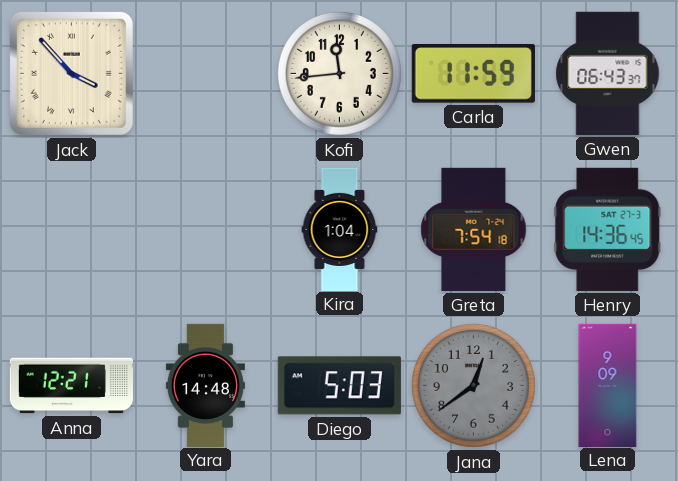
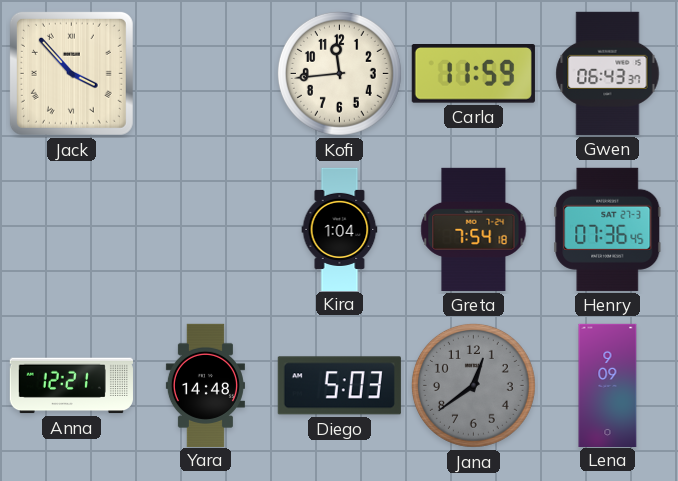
Henry: 14:36 -> 07:36 (608, 229)
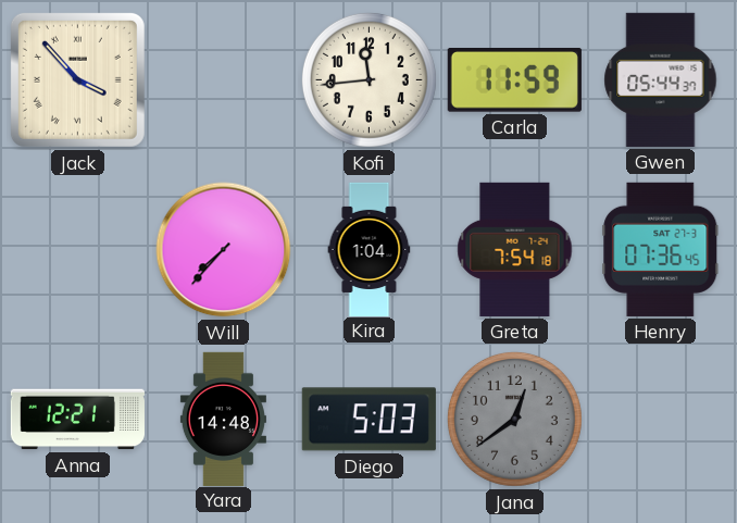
Gwen: 06:43 -> 05:44 (661, 79)
Will: none -> 7:37 (224, 250)
Lena: 9:09 -> none (608, 385)
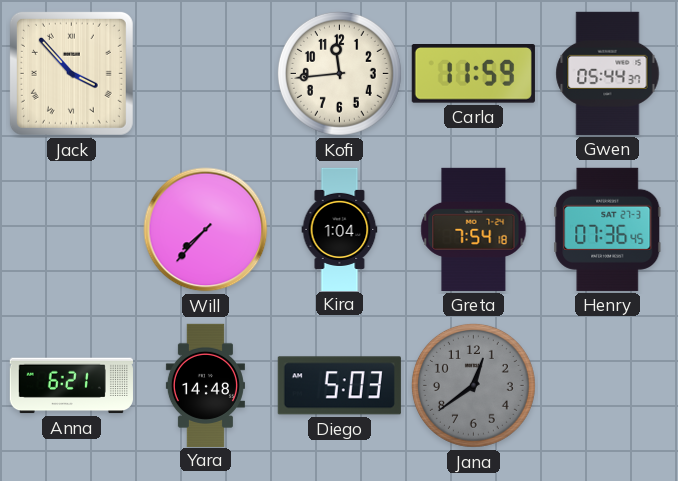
Anna: 12:21 -> 6:21 (71, 386)
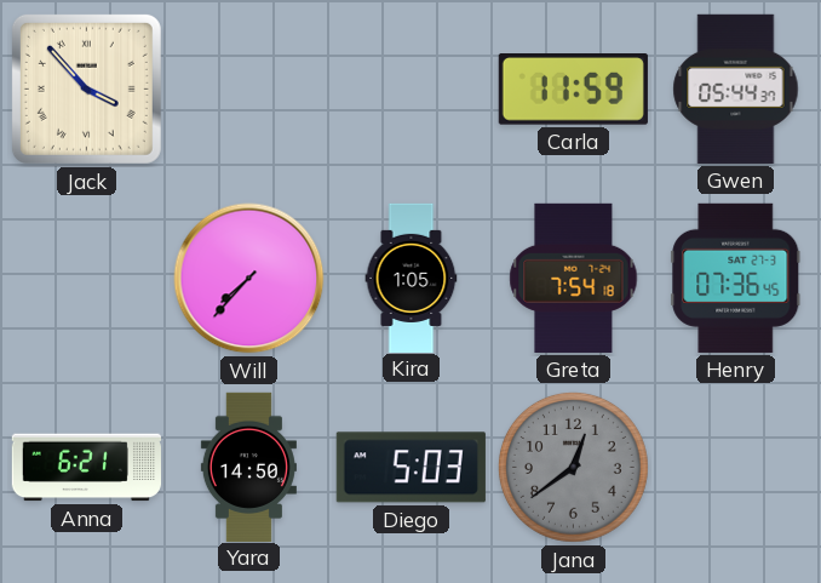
Kofi: 11:44 -> none (339, 73)
Kira: 1:04 -> 1:05 (412, 278)
Yara: 14:48 -> 14:50 (248, 467)
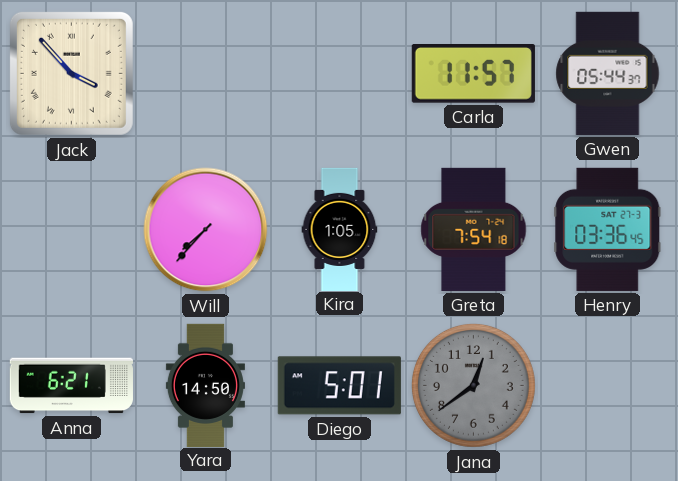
Carla: 11:59 -> 11:57 (473, 74)
Henry: 07:36 -> 03:36 (608, 229)
Diego: 5:03 -> 5:01 (339, 386)
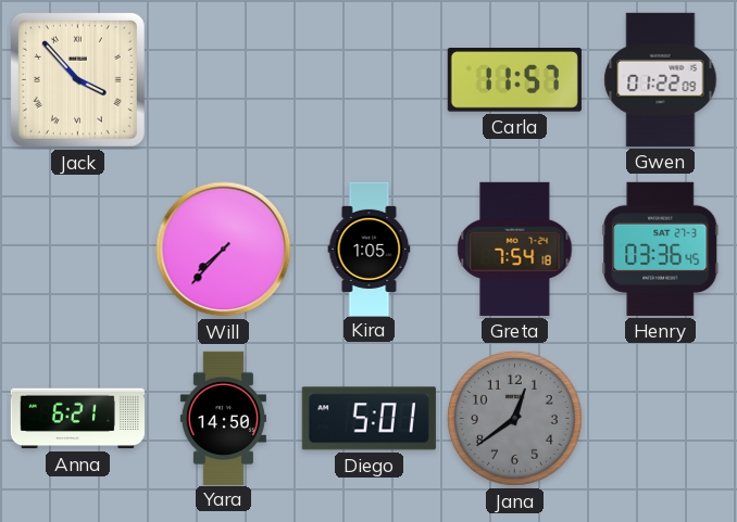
Gwen: 05:44 -> 01:22 (661, 79)
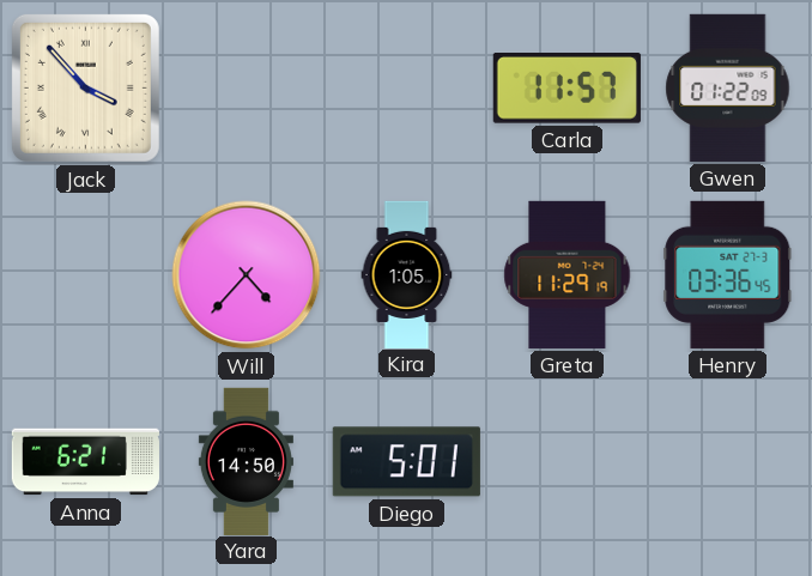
Will: 7:37 -> 4:37 (247, 275)
Greta: 7:54 -> 11:29 (568, 274)
Jana: 12:39 -> none (514, 418)
